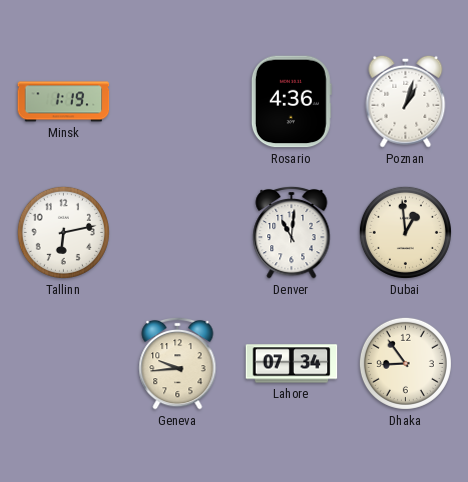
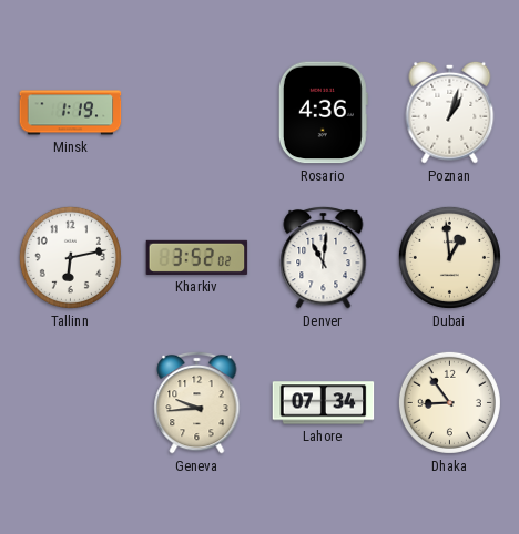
Kharkiv: none -> 3:52 (197, 257)
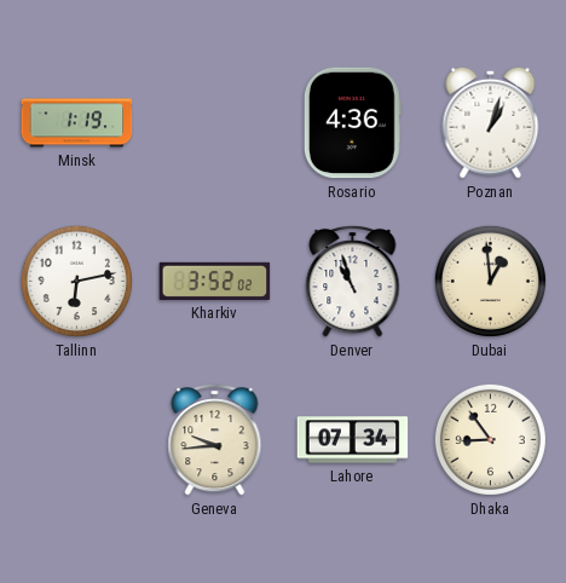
Denver: 11:01 -> 10:57 (353, 281)
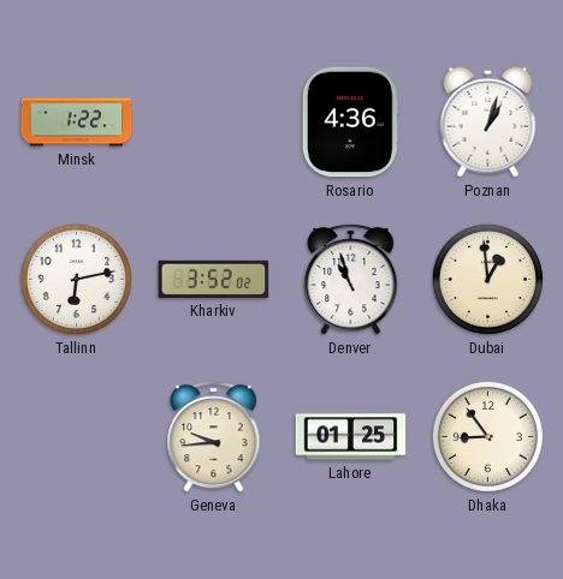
Minsk: 1:19 -> 1:22 (77, 123)
Lahore: 07:34 -> 01:25 (351, 437)
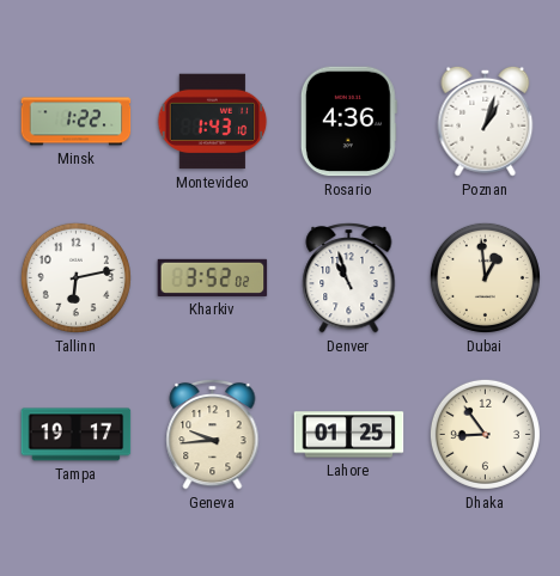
Montevideo: none -> 1:43 (213, 122)
Tampa: none -> 19:17 (77, 435)
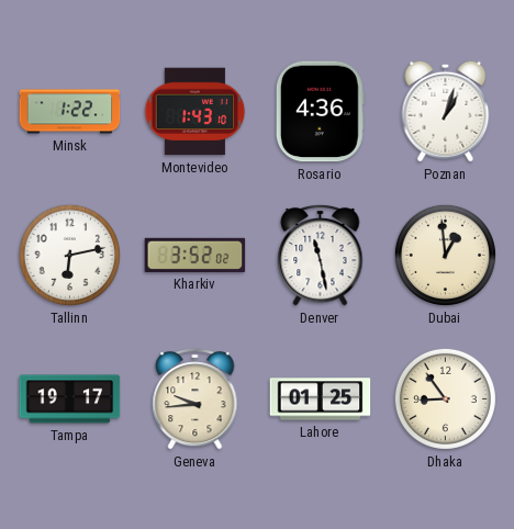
Denver: 10:57 -> 11:28 (321, 255)
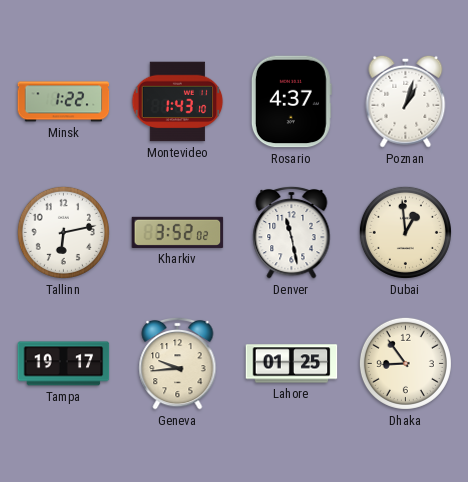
Rosario: 4:36 -> 4:37 (291, 102)
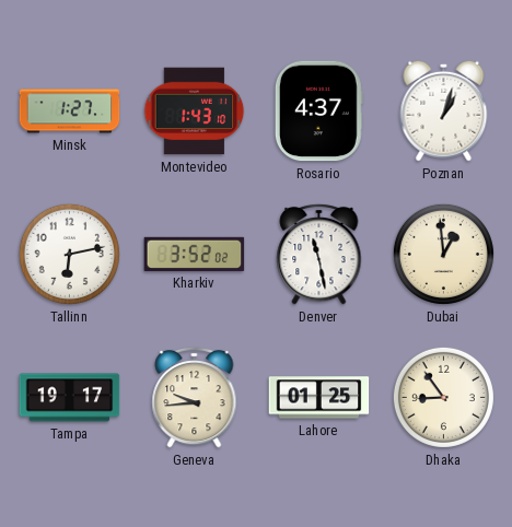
Minsk: 1:22 -> 1:27 (70, 112)
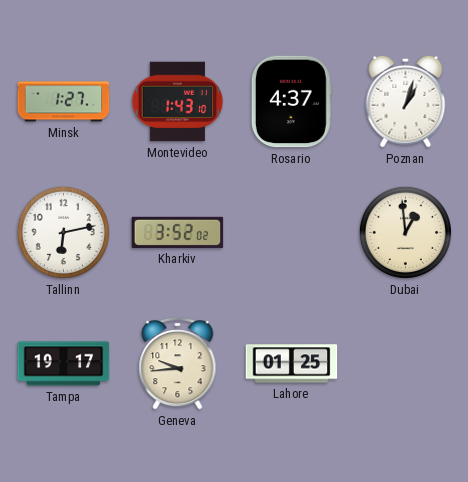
Denver: 11:28 -> none (319, 254)
Dhaka: 8:54 -> none (443, 397)
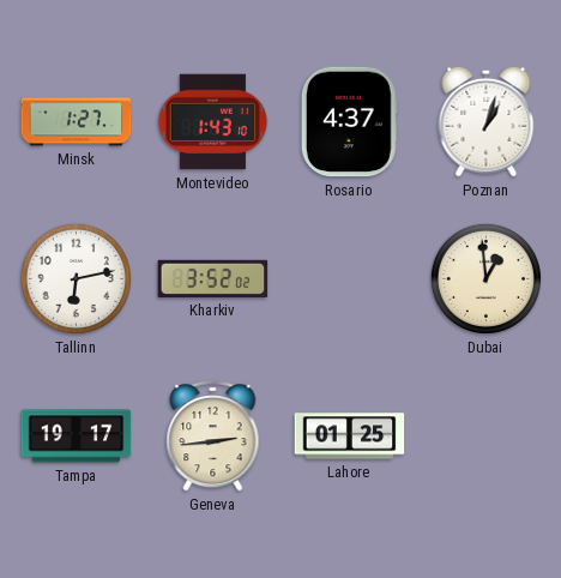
Geneva: 9:44 -> 2:44 (213, 435)
